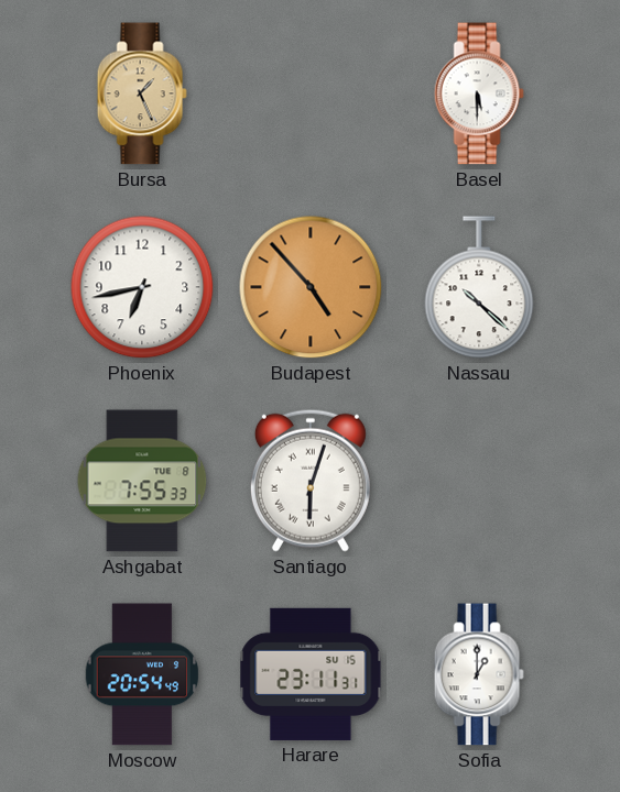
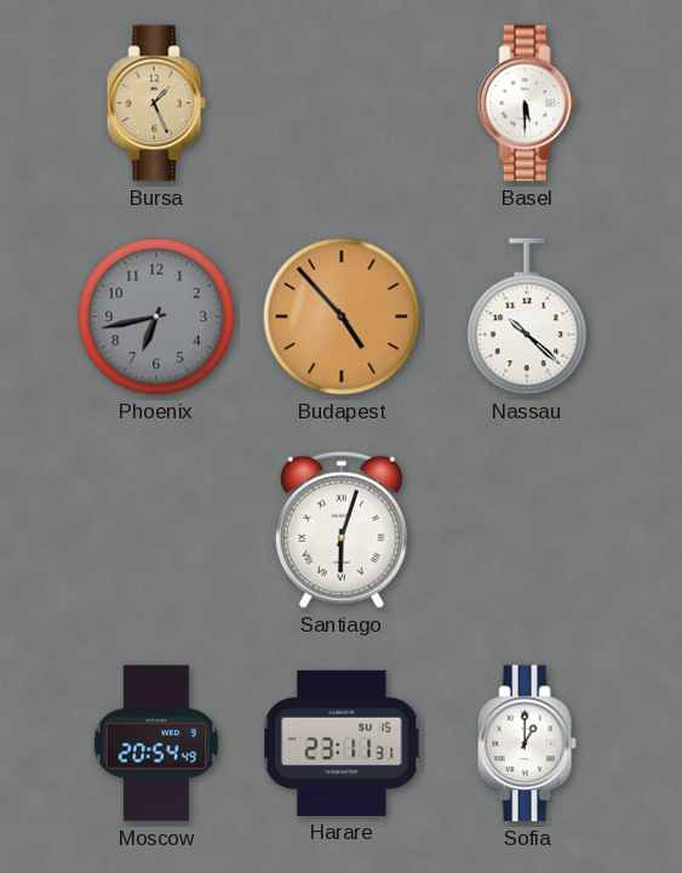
Phoenix dial: white -> grey (156, 316)
Ashgabat: 7:55 -> none (142, 481)
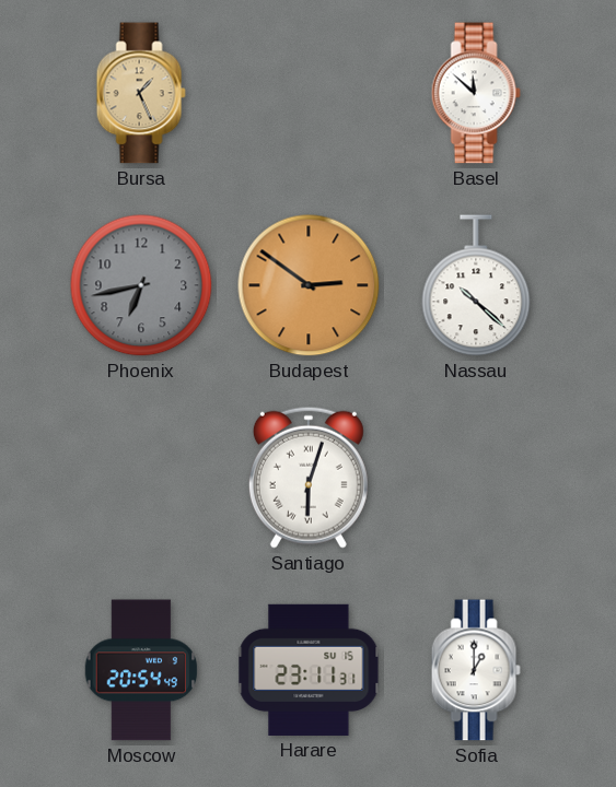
Basel: 5:30 -> 11:52 (476, 93)
Budapest: 4:53 -> 2:51 (309, 285)
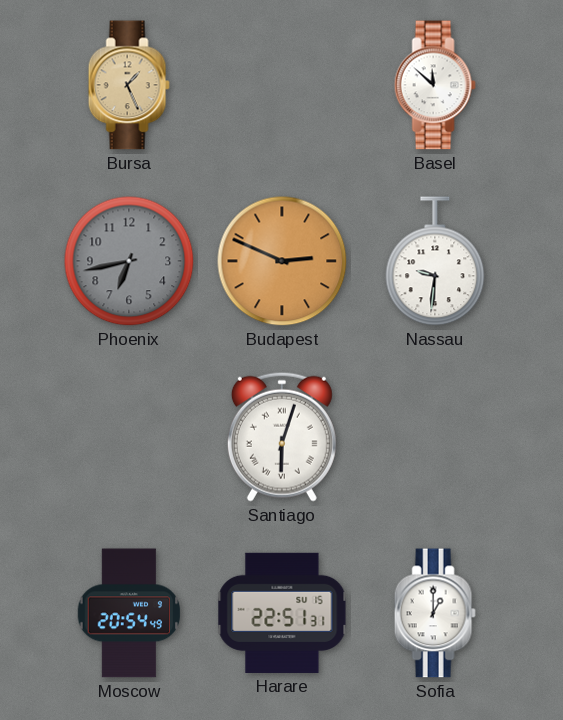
Budapest: 2:51 -> 2:49 (282, 261)
Nassau: 10:22 -> 9:31 (435, 261)
Harare: 23:11 -> 22:51 (282, 613)
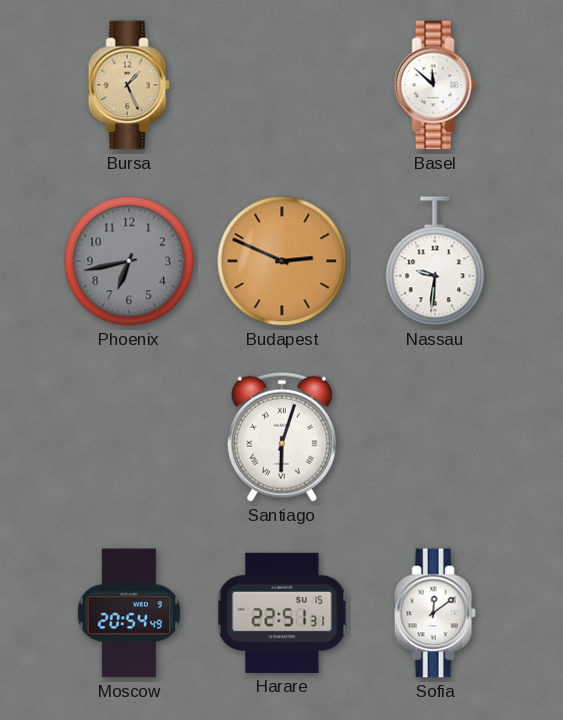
Sofia: 1:00 -> 12:09 (435, 613)
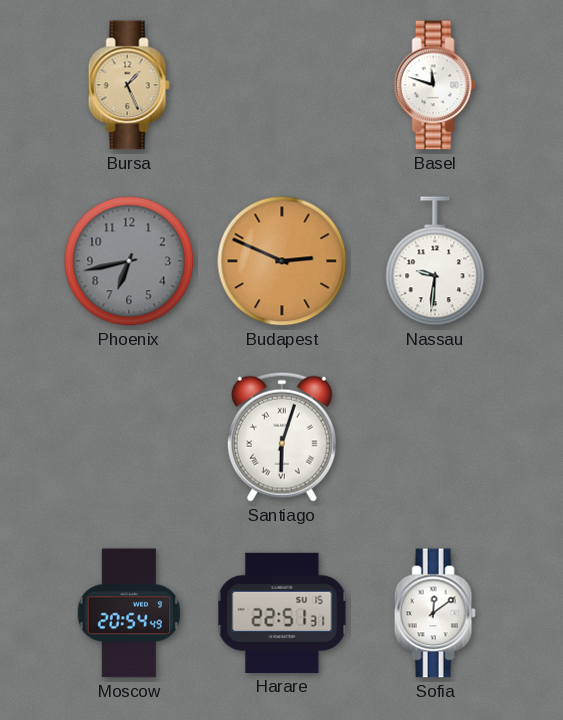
Basel: 11:52 -> 11:48 (435, 85)
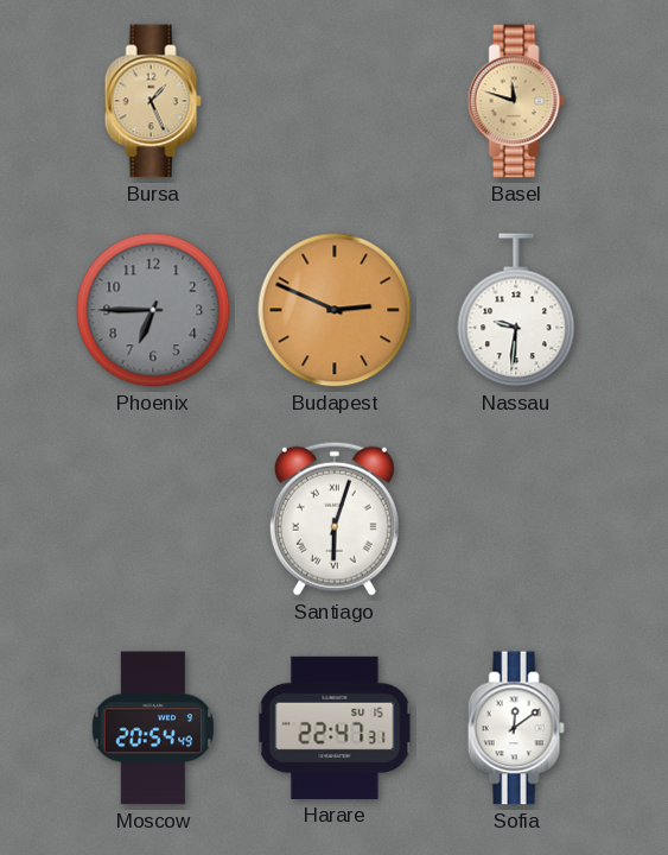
Basel dial: white -> champagne (516, 101)
Phoenix: 6:43 -> 6:45 (153, 310)
Harare: 22:51 -> 22:47 (335, 728)
